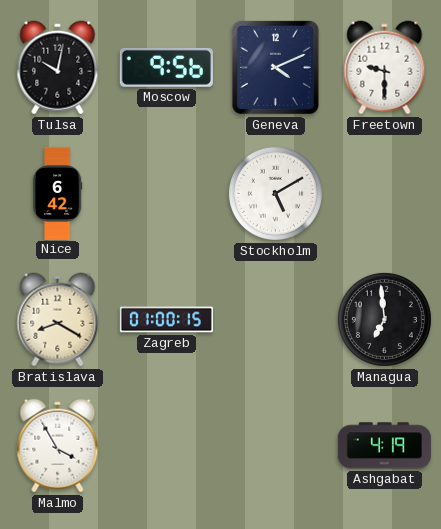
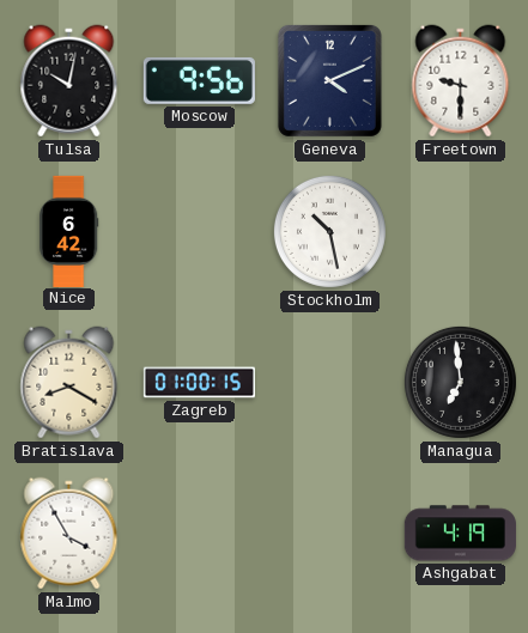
Stockholm: 5:10 -> 10:28 (329, 231)
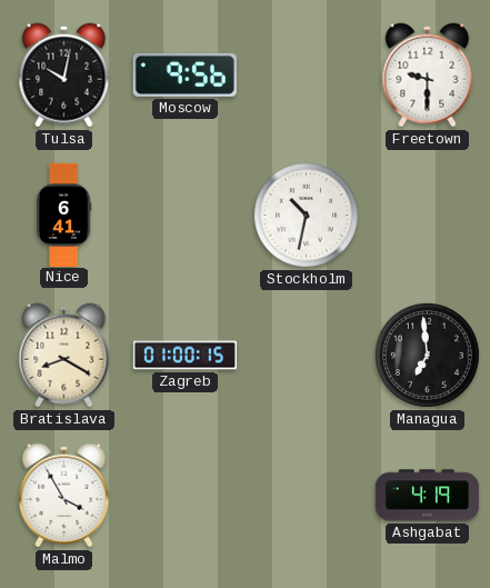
Geneva: 4:11 -> none (329, 80)
Nice: 6:42 -> 6:41 (63, 215)
Stockholm: 10:28 -> 10:32 (306, 215)
